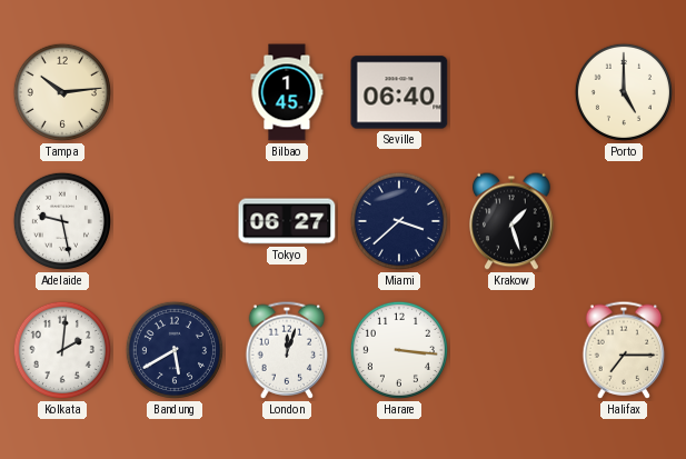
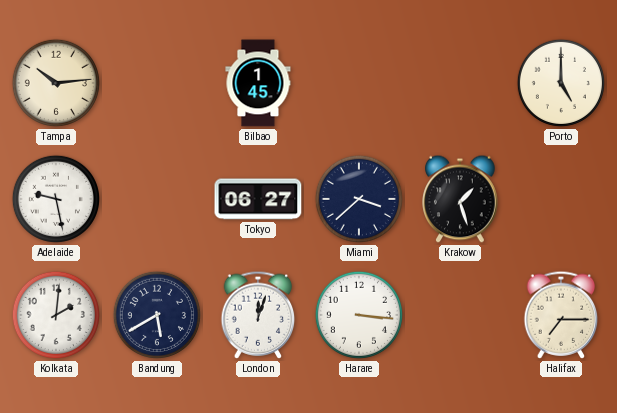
Seville: 06:40 -> none (399, 92)
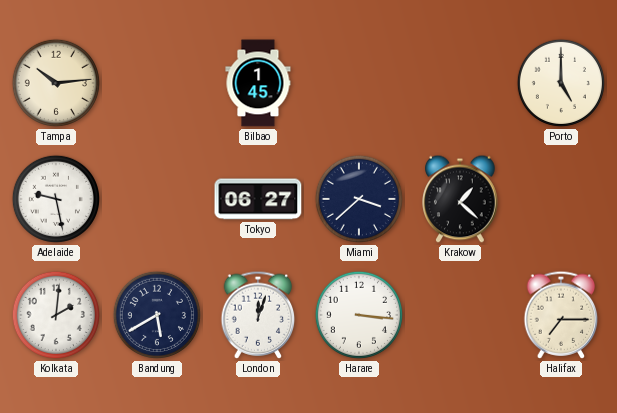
Krakow: 1:27 -> 1:22 (460, 199)
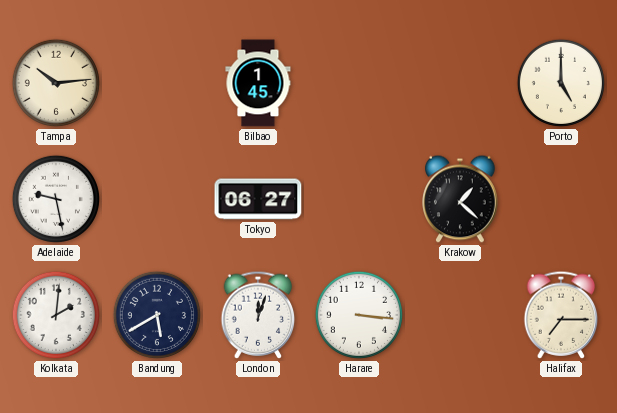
Miami: 3:38 -> none (359, 199)
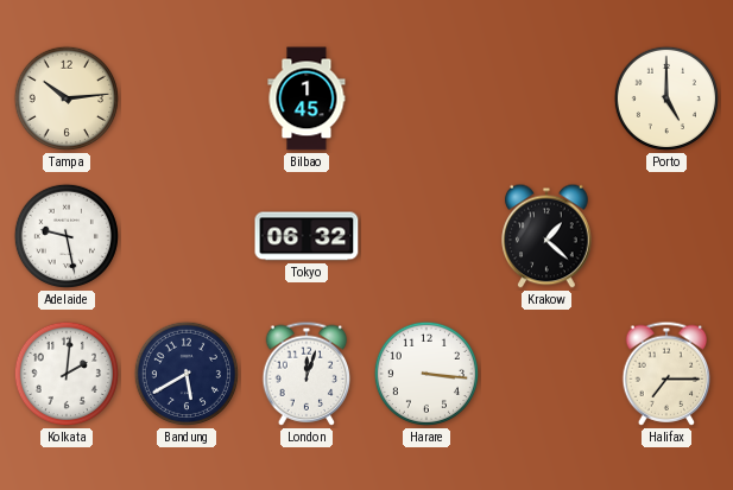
Tokyo: 06:27 -> 06:32 (307, 236)
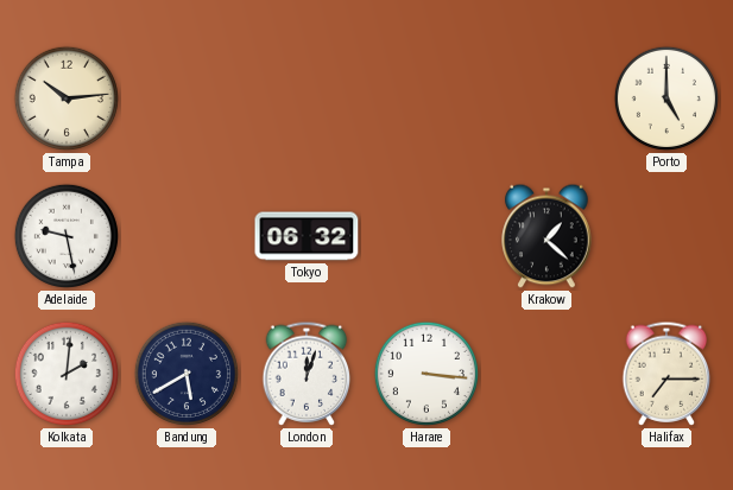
Bilbao: 1:45 -> none (307, 98)
